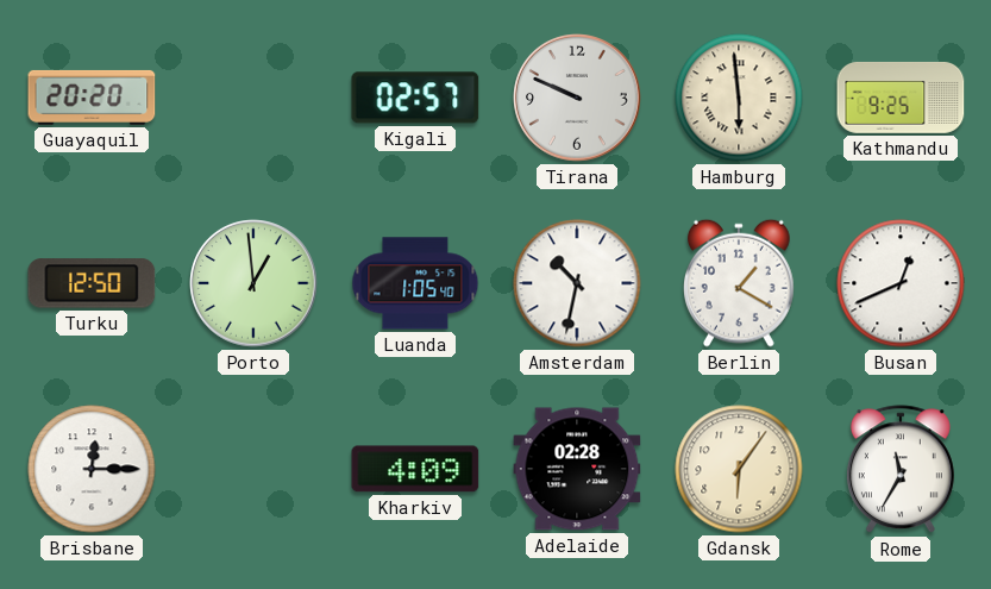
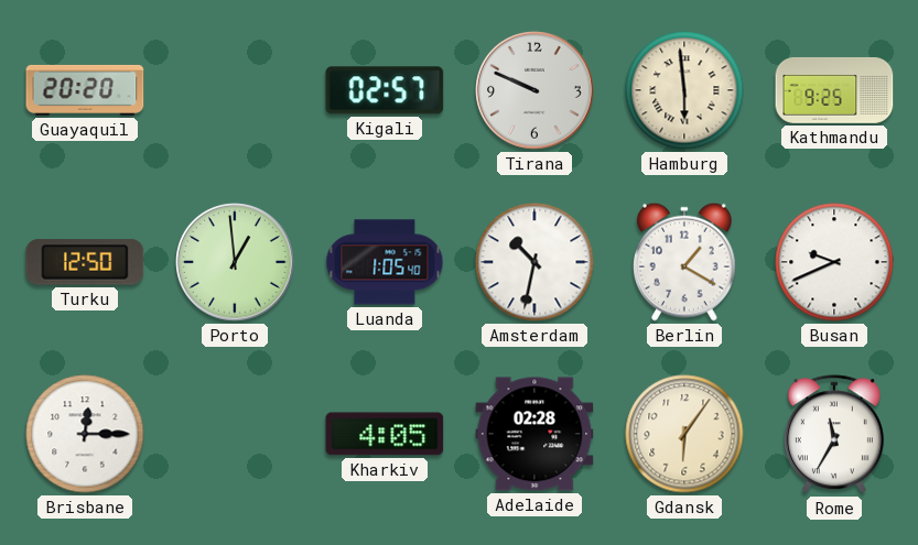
Busan: 12:41 -> 9:41 (834, 262)
Kharkiv: 4:09 -> 4:05 (385, 434)
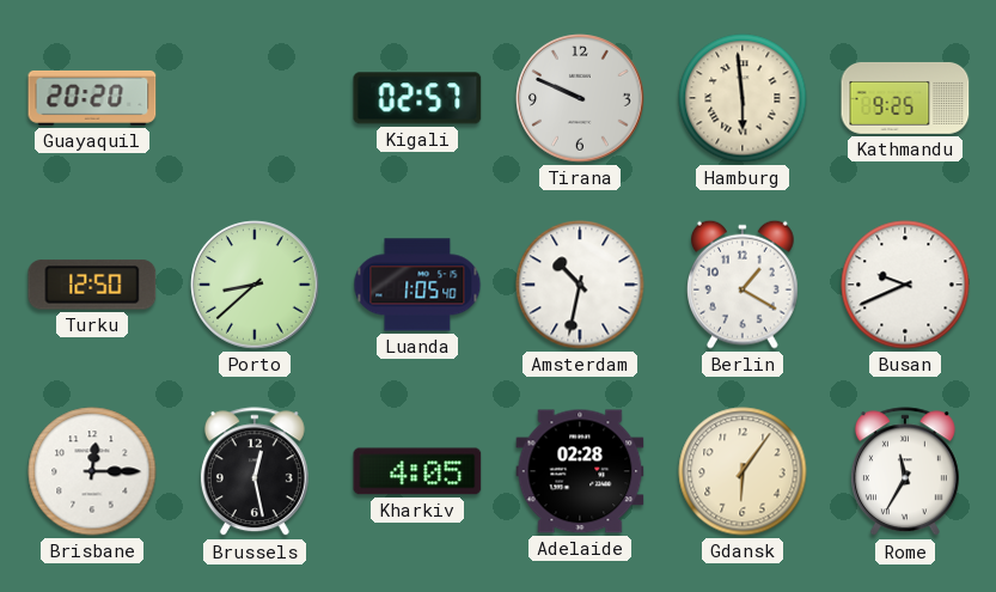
Porto: 12:59 -> 8:38 (255, 285)
Brussels: none -> 12:28 (255, 472)
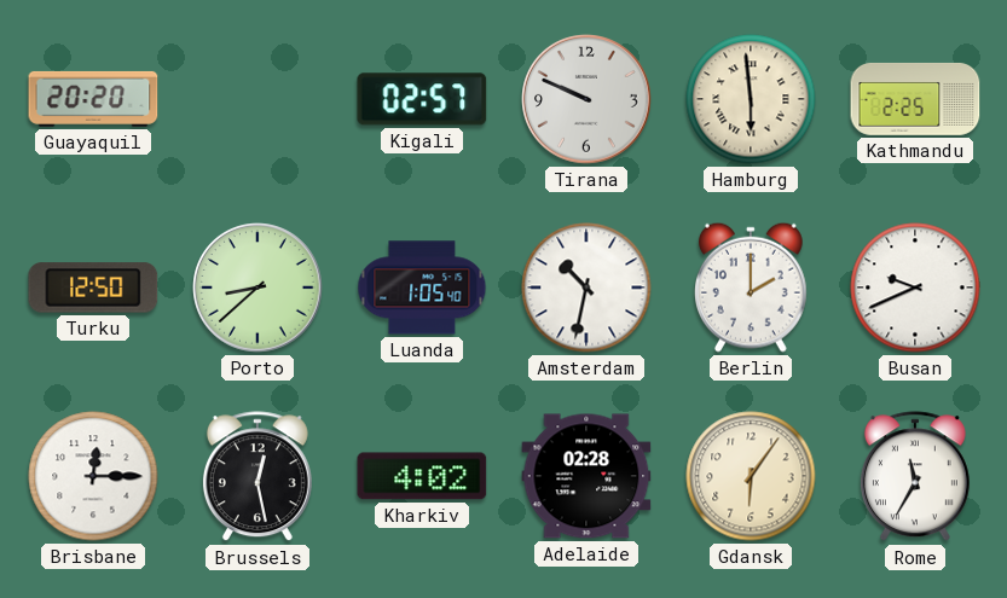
Kathmandu: 9:25 -> 2:25 (915, 99)
Berlin: 1:20 -> 2:00 (751, 288)
Kharkiv: 4:05 -> 4:02 (422, 476)
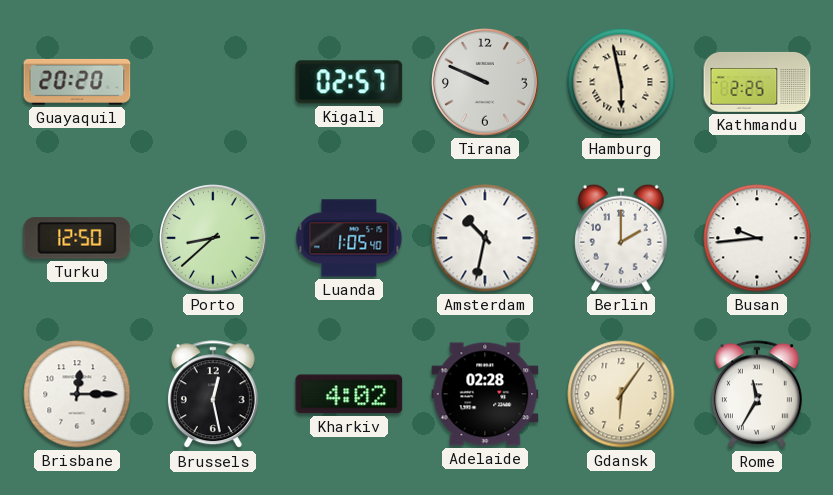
Hamburg: 5:59 -> 5:58 (621, 82)
Busan: 9:41 -> 9:44 (757, 238)
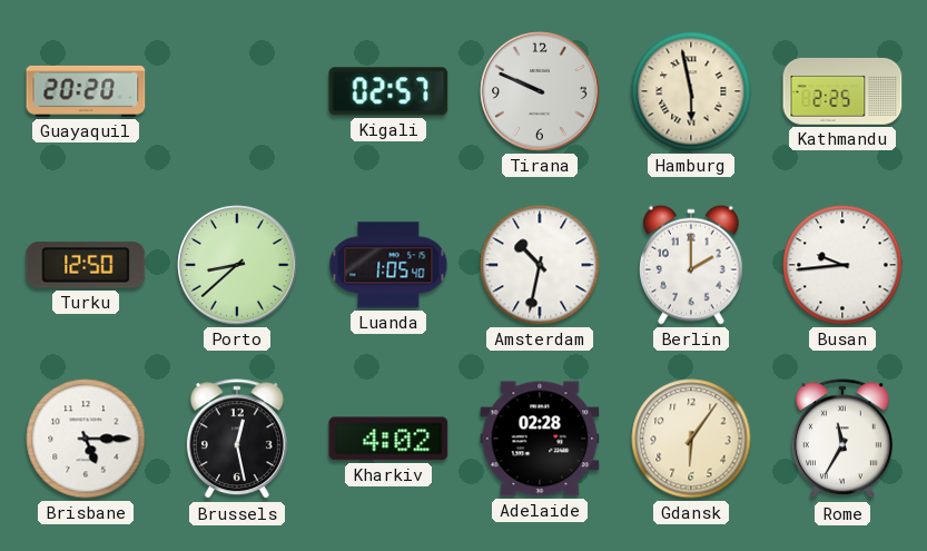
Brisbane: 12:15 -> 5:15 (86, 439)
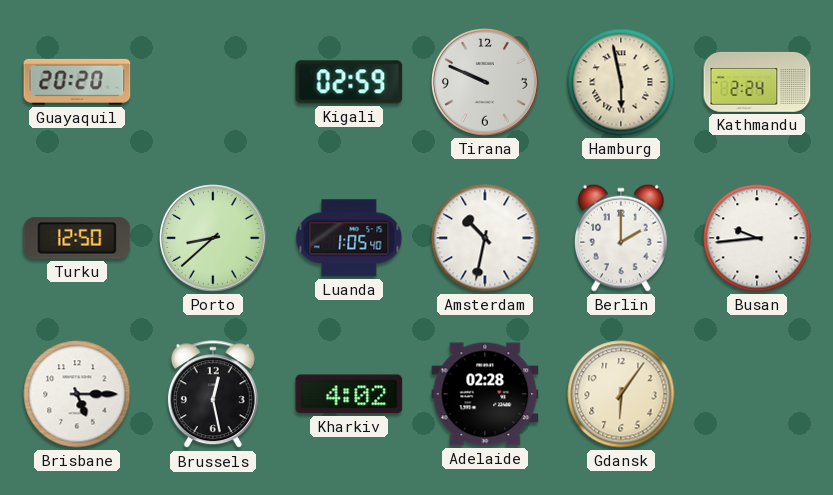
Kigali: 02:57 -> 02:59 (349, 82)
Kathmandu: 2:25 -> 2:24 (757, 82)
Rome: 11:35 -> none (842, 440)
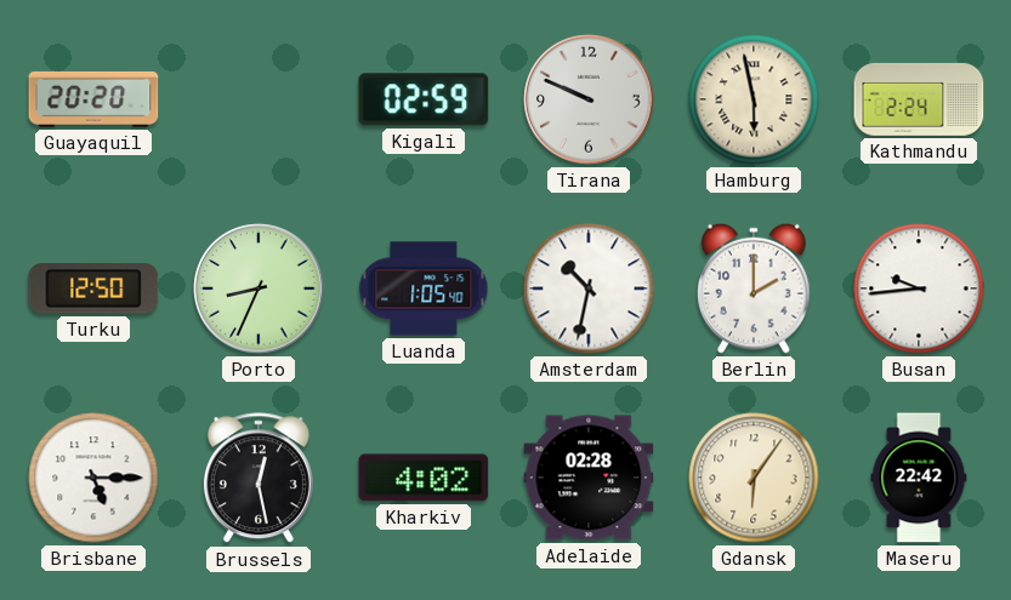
Porto: 8:38 -> 8:34 (259, 288)
Maseru: none -> 22:42 (919, 478)
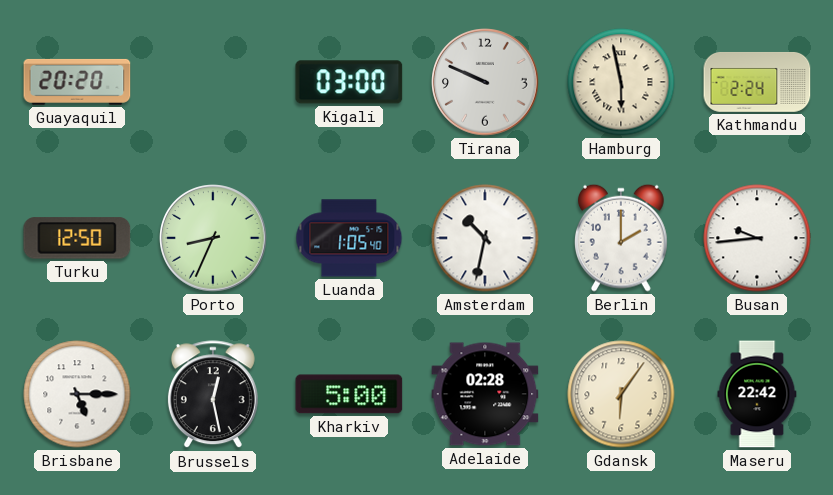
Kigali: 02:59 -> 03:00 (349, 82)
Kharkiv: 4:02 -> 5:00 (349, 394)
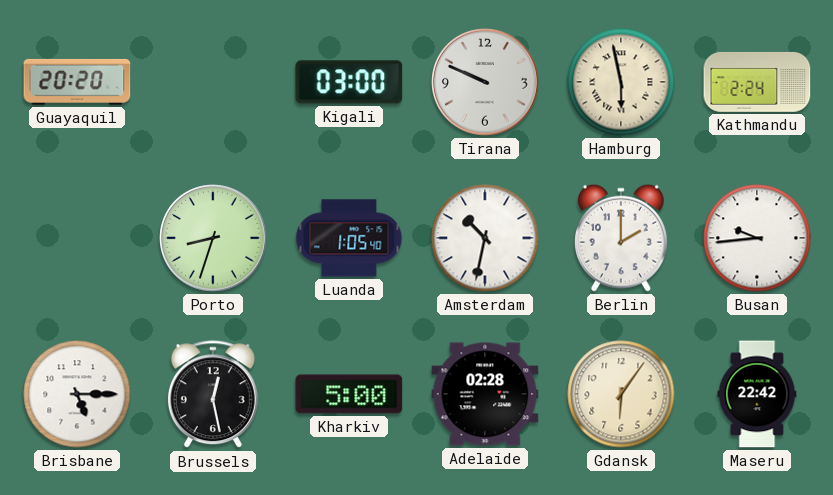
Turku: 12:50 -> none (77, 238)
Porto: 8:34 -> 8:33 (213, 238)
